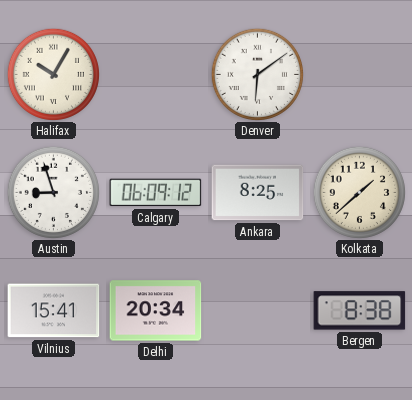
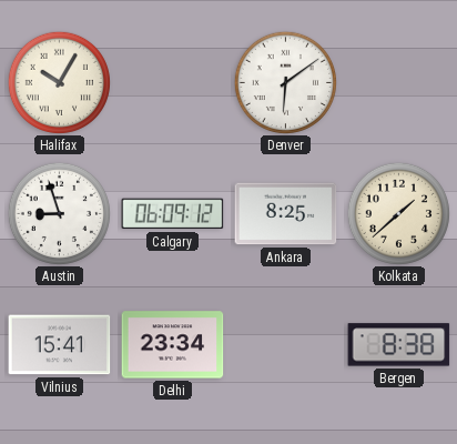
Delhi: 20:34 -> 23:34 (173, 345)
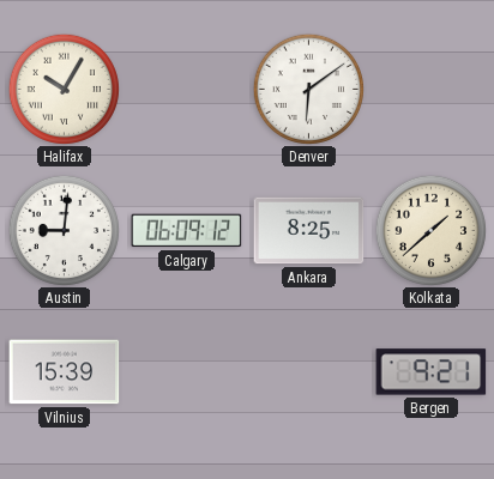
Austin: 8:57 -> 9:01 (64, 230)
Vilnius: 15:41 -> 15:39 (65, 372)
Delhi: 23:34 -> none (173, 345)
Bergen: 8:38 -> 9:21 (432, 372)
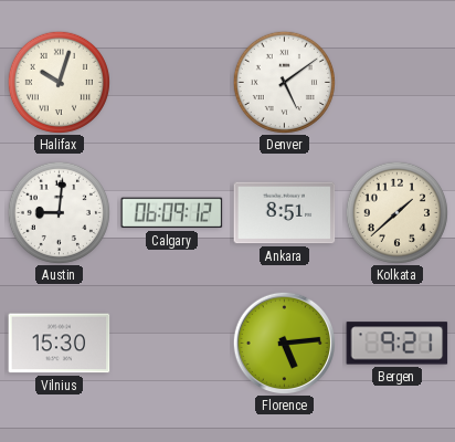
Halifax: 10:05 -> 10:03 (59, 82)
Denver: 6:09 -> 5:09 (284, 82)
Ankara: 8:25 -> 8:51 (285, 213)
Vilnius: 15:39 -> 15:30 (60, 344)
Florence: none -> 5:14 (284, 343)
